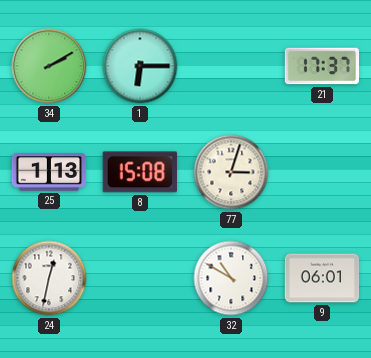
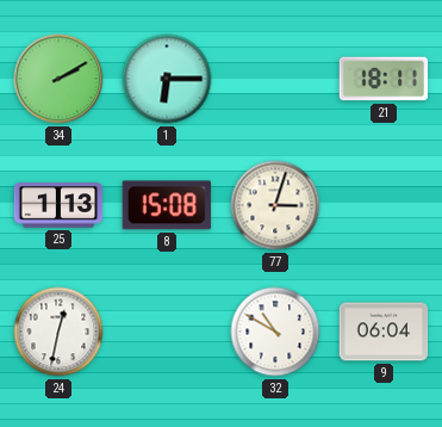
21: 17:37 -> 18:11 (384, 79)
9: 06:01 -> 06:04 (384, 332)
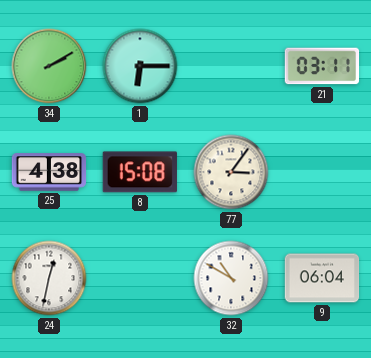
21: 18:11 -> 03:11 (322, 66)
25: 1:13 -> 4:38 (49, 172)
77: 3:03 -> 3:06 (231, 172)
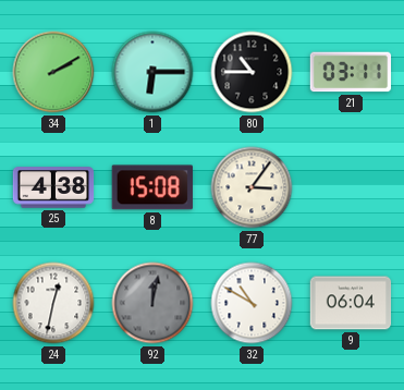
80: none -> 10:45 (252, 72)
92: none -> 12:02 (152, 303)
